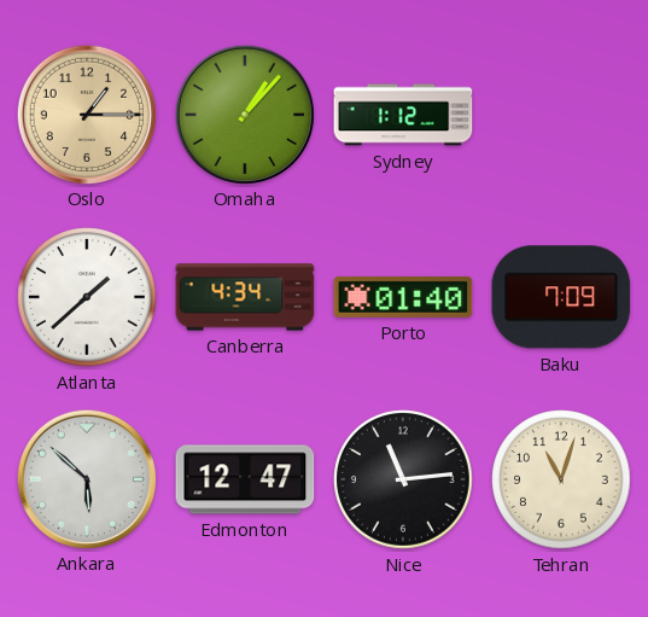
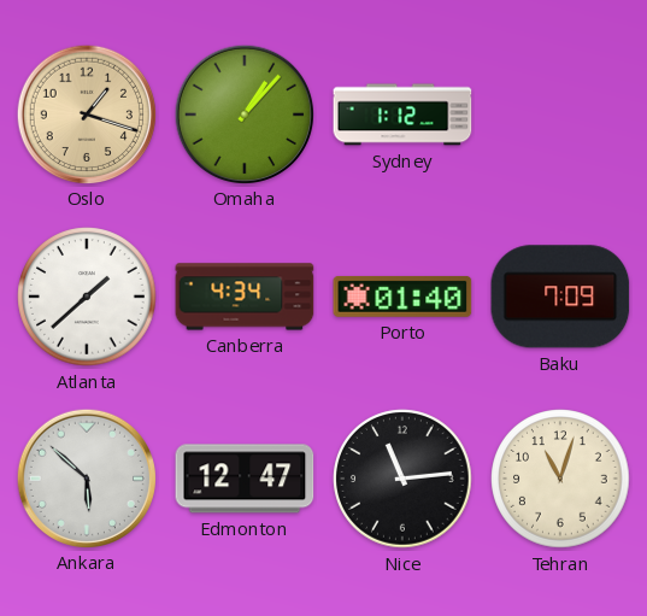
Oslo: 1:15 -> 1:18 (86, 113)
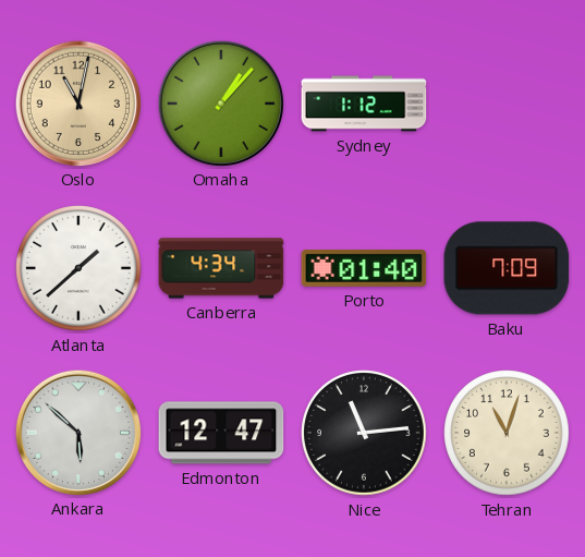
Oslo: 1:18 -> 11:02 (77, 102)
